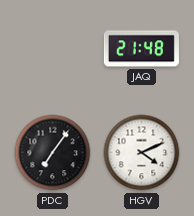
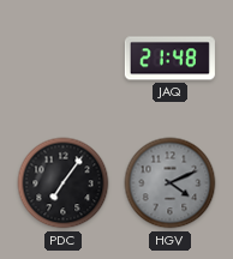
HGV dial: white -> grey (171, 183)
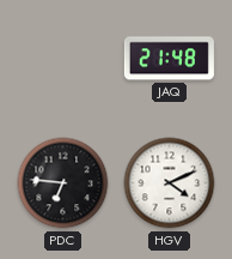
PDC: 7:06 -> 6:46 (63, 183)
HGV dial: grey -> white (170, 183)
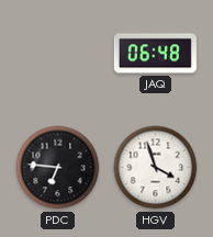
JAQ: 21:48 -> 06:48 (155, 54)
HGV: 4:11 -> 3:57 (156, 168)
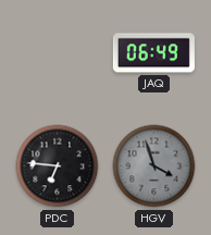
JAQ: 06:48 -> 06:49 (153, 53)
HGV dial: white -> grey (154, 166)
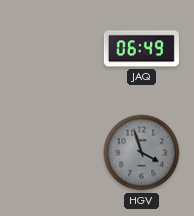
PDC: 6:46 -> none (58, 166)
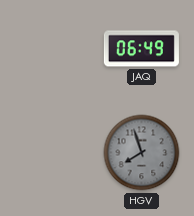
HGV: 3:57 -> 7:57 (142, 153)
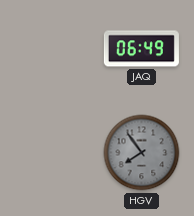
HGV: 7:57 -> 7:54 (142, 153)
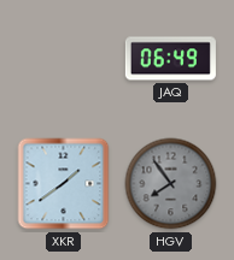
XKR: none -> 1:39 (64, 184)
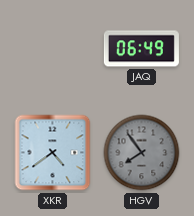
XKR: 1:39 -> 4:39 (53, 153)
